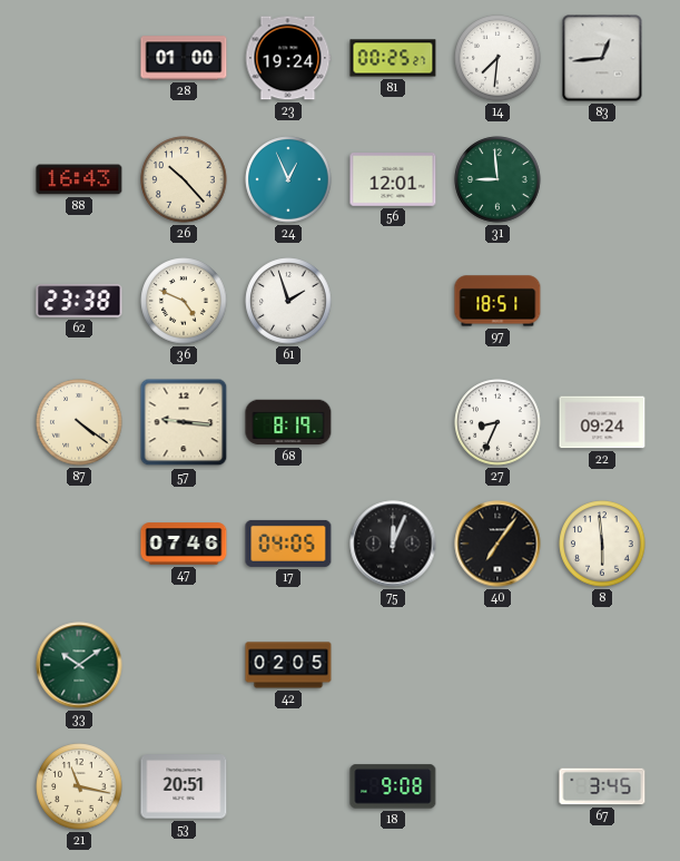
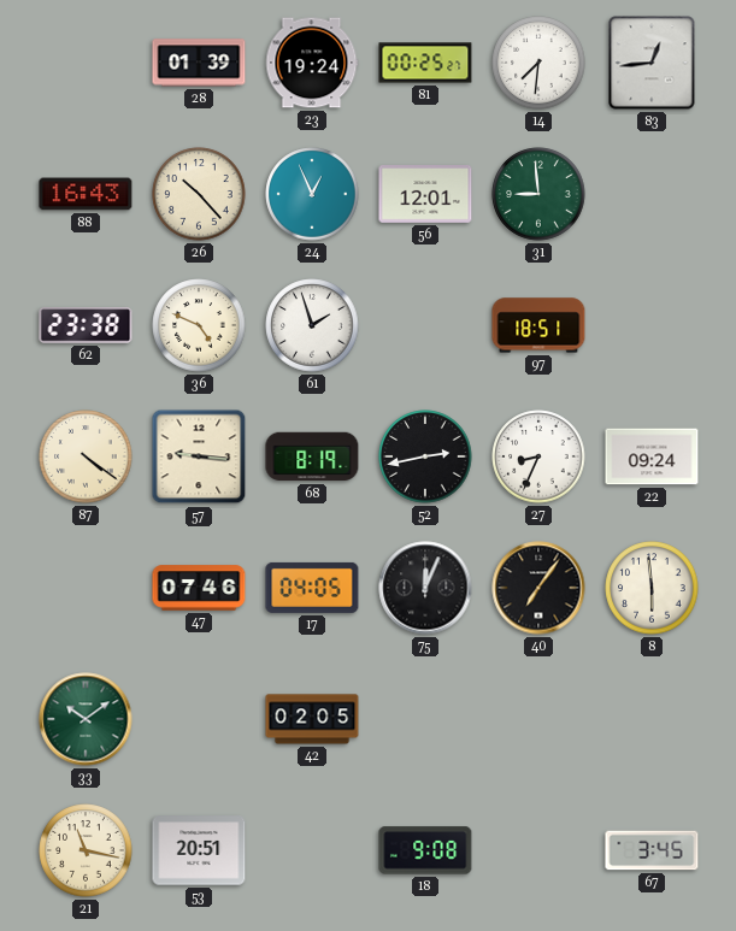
28: 01:00 -> 01:39 (199, 63)
52: none -> 2:43 (425, 456)
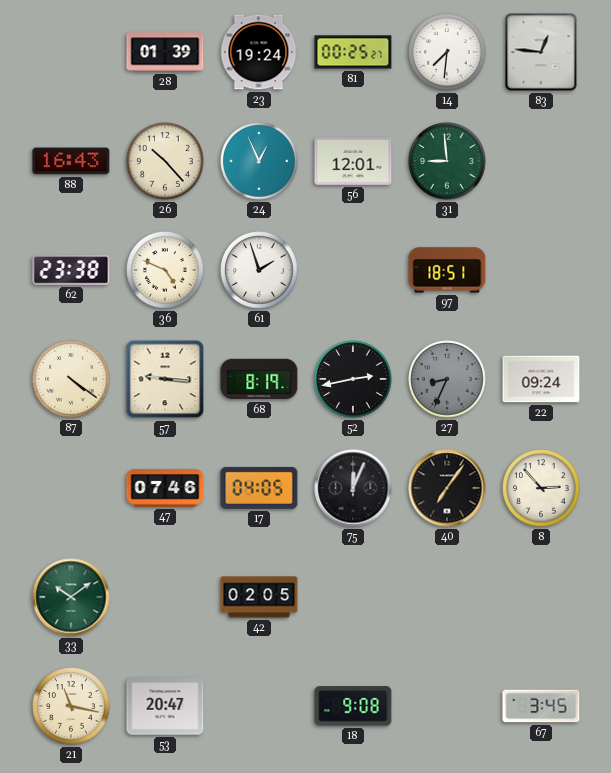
83: 12:44 -> 12:46 (541, 52)
27 dial: white -> grey (447, 379)
8: 5:59 -> 2:53 (541, 488)
53: 20:51 -> 20:47 (165, 706)
